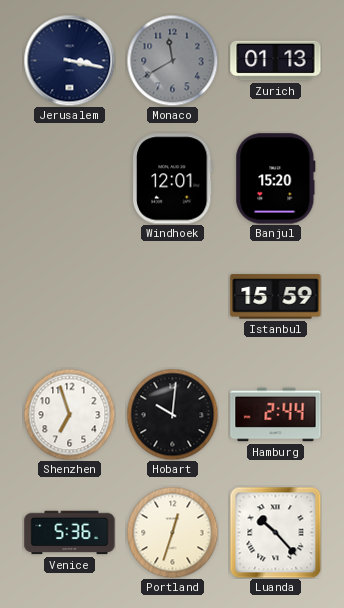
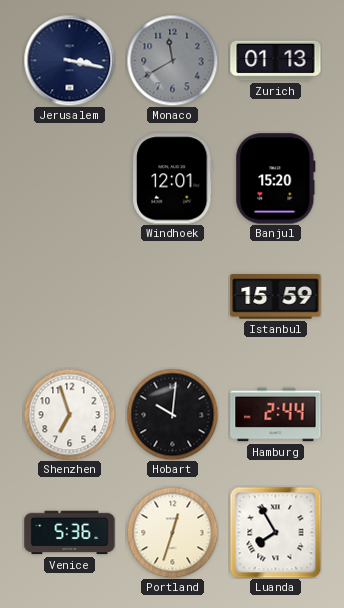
Luanda: 10:23 -> 7:55 (275, 532)
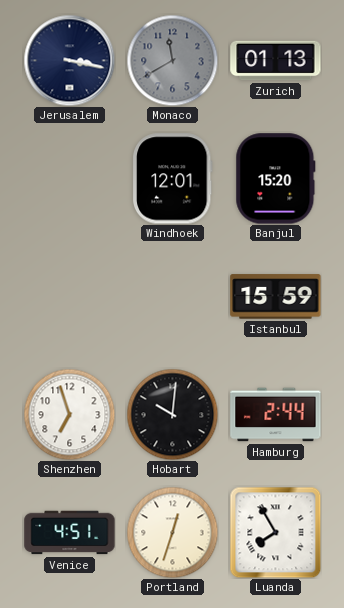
Venice: 5:36 -> 4:51 (70, 533)
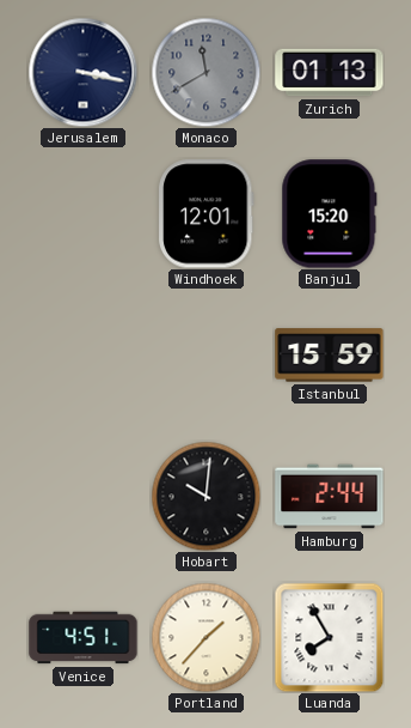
Shenzhen: 6:57 -> none (69, 414)
Portland: 12:33 -> 1:37 (205, 637)
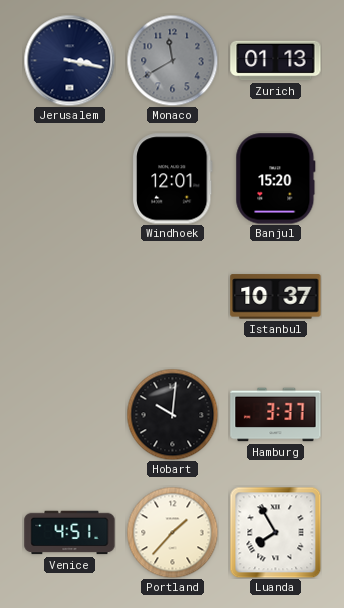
Istanbul: 15:59 -> 10:37 (276, 297)
Hamburg: 2:44 -> 3:37 (276, 415)
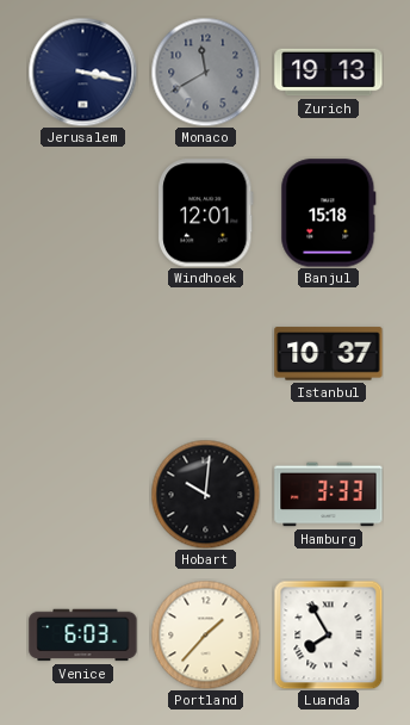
Zurich: 01:13 -> 19:13 (329, 73)
Banjul: 15:20 -> 15:18 (329, 213)
Hamburg: 3:37 -> 3:33 (329, 495)
Venice: 4:51 -> 6:03 (83, 636)
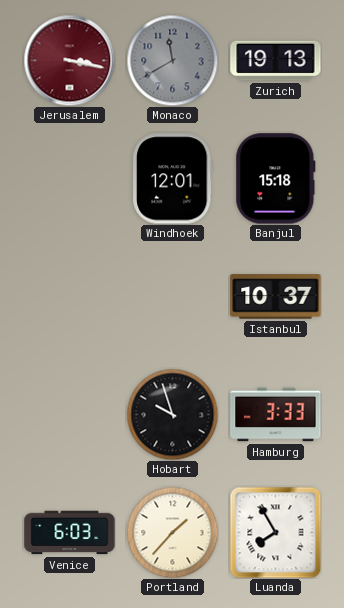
Jerusalem dial: navy -> burgundy (69, 60)
Hobart: 10:01 -> 9:57 (172, 414)
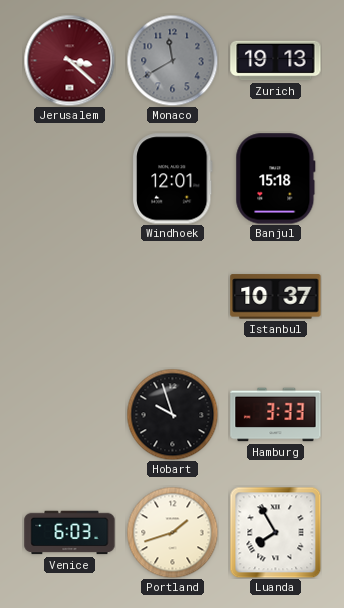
Jerusalem: 3:17 -> 3:22 (69, 60)
Portland: 1:37 -> 1:42 (172, 532)
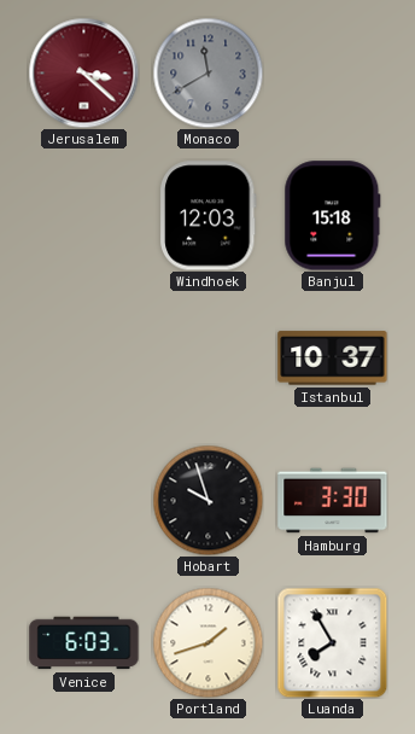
Zurich: 19:13 -> none (276, 61)
Windhoek: 12:01 -> 12:03 (207, 216)
Hamburg: 3:33 -> 3:30 (333, 501)
